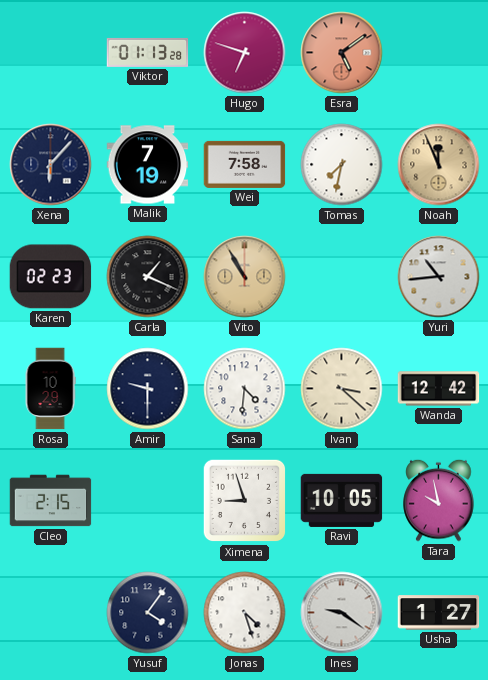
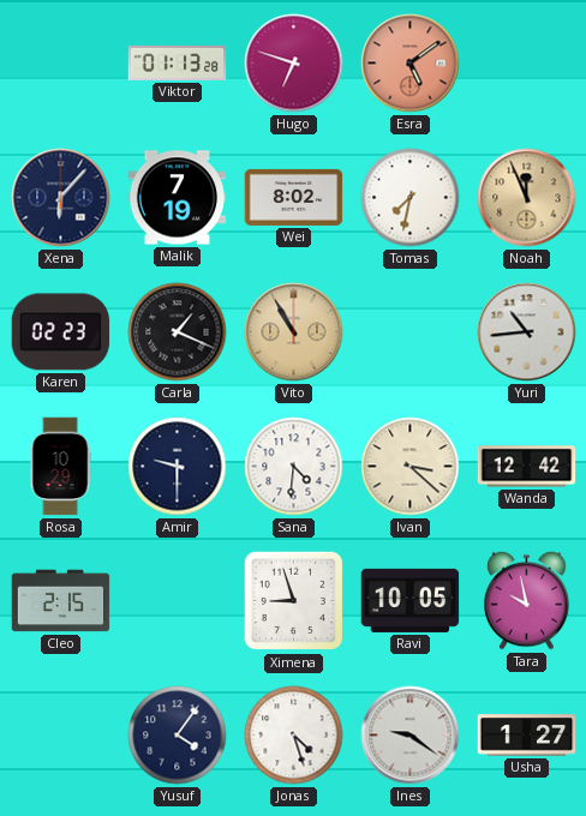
Wei: 7:58 -> 8:02 (294, 197)
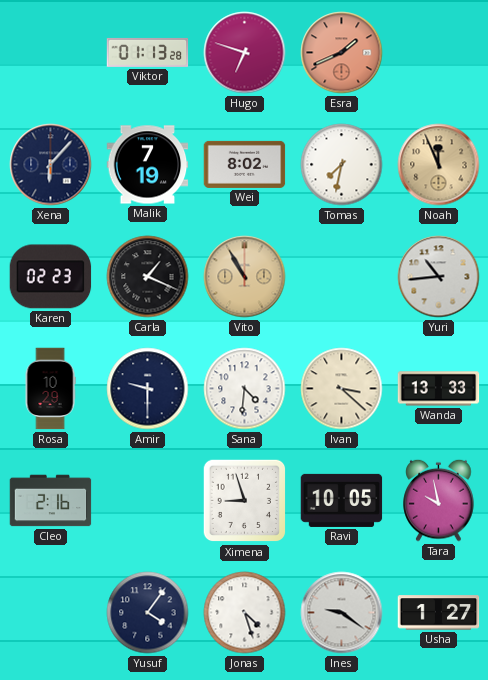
Esra: 5:09 -> 1:41 (342, 53)
Wanda: 12:42 -> 13:33 (439, 389)
Cleo: 2:15 -> 2:16 (51, 501)
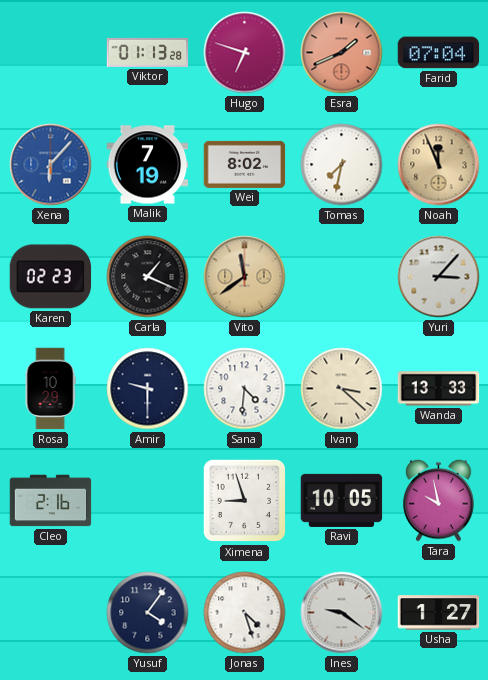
Farid: none -> 07:04 (439, 53)
Xena dial: navy -> blue (51, 165)
Vito: 10:55 -> 11:39 (245, 277)
Yuri: 10:44 -> 3:07 (439, 277)
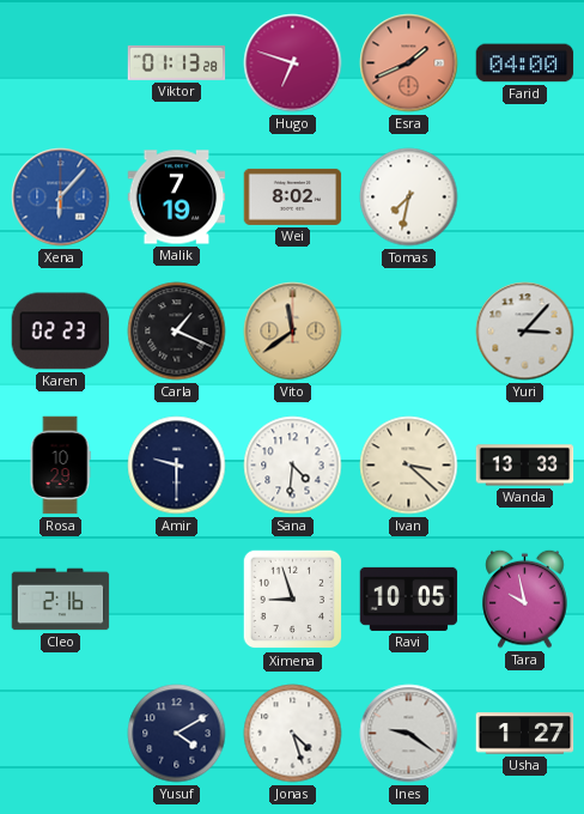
Farid: 07:04 -> 04:00 (525, 63)
Noah: 11:56 -> none (439, 165)
Yusuf: 4:06 -> 4:10 (177, 734)
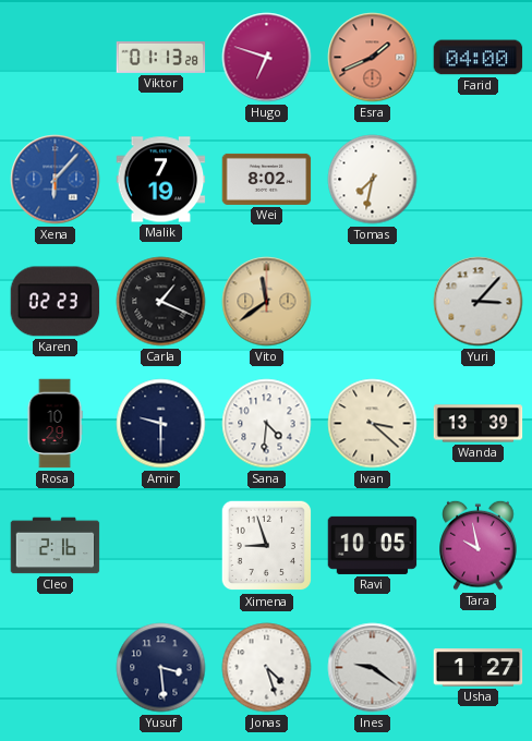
Wanda: 13:33 -> 13:39 (479, 424)
Yusuf: 4:10 -> 3:29 (161, 668)
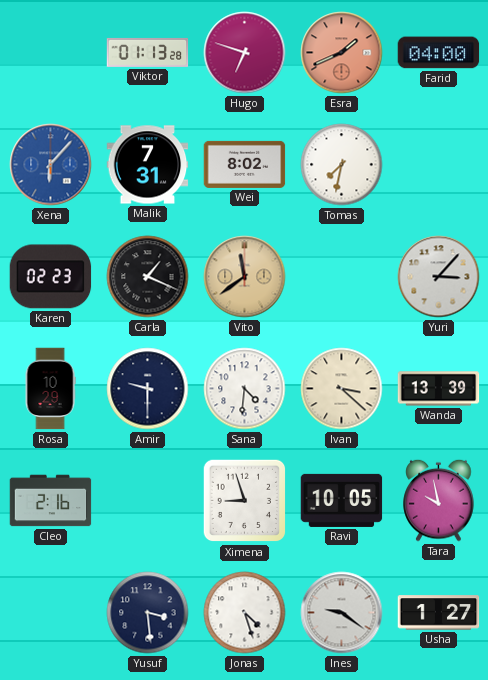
Malik: 7:19 -> 7:31 (148, 165)
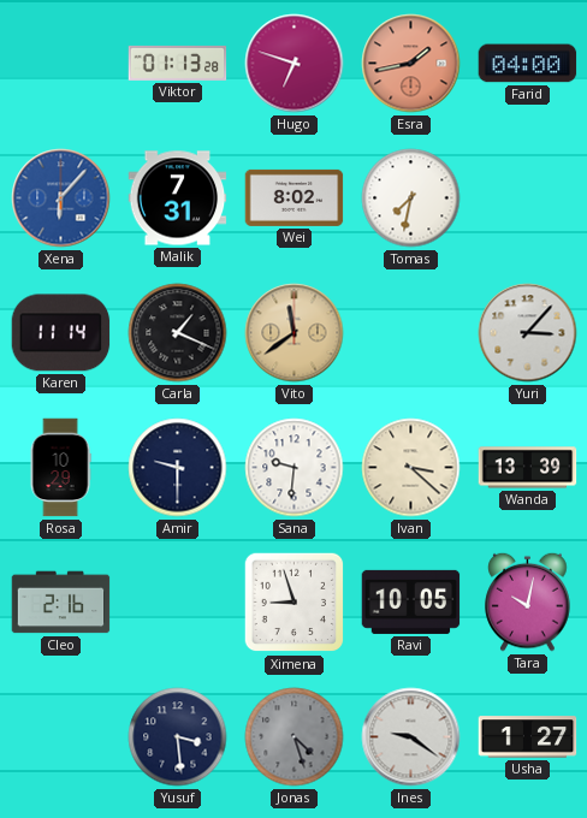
Esra: 1:41 -> 1:43 (411, 64)
Karen: 02:23 -> 11:14 (61, 333)
Sana: 4:31 -> 9:31 (295, 468)
Tara: 9:58 -> 10:02 (528, 601)
Jonas dial: white -> grey (295, 737)
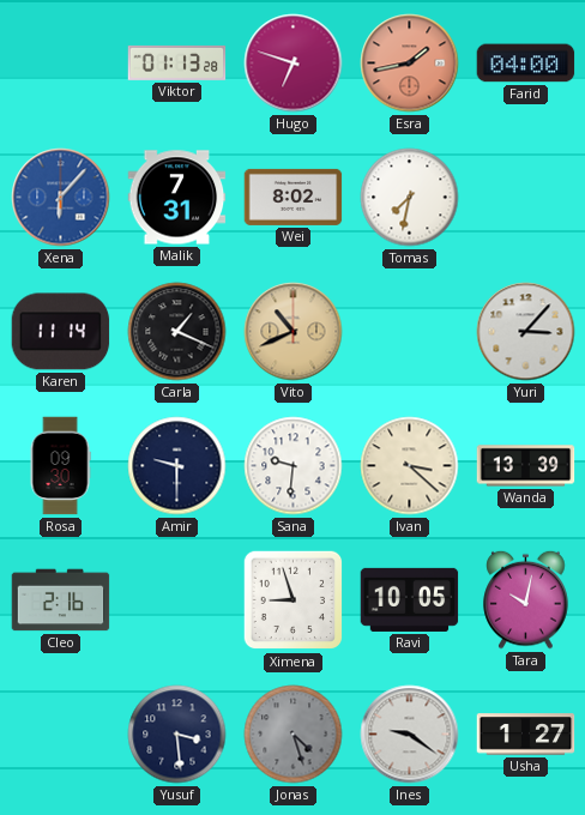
Vito: 11:39 -> 10:41 (294, 332)
Rosa: 10:29 -> 09:30 (60, 466)
